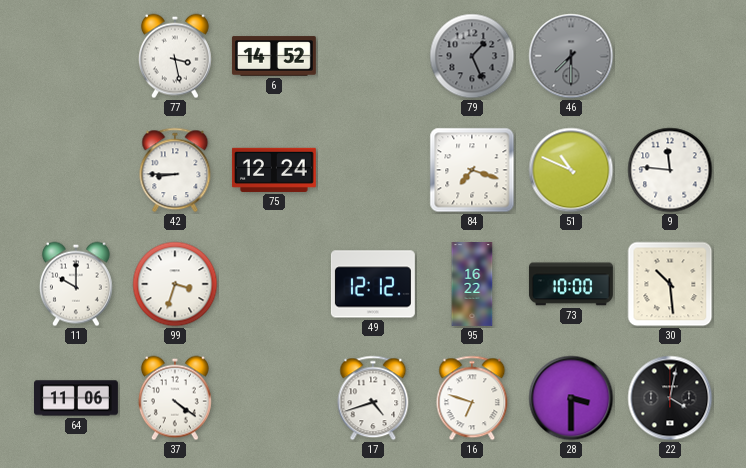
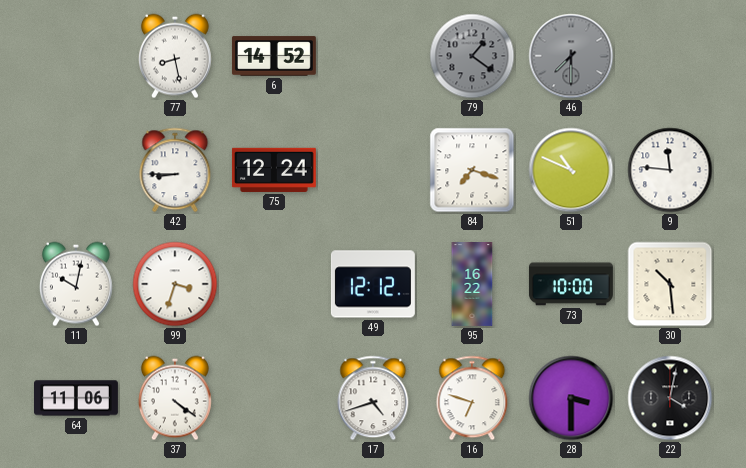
77: 3:28 -> 8:28 (175, 56)
79: 1:26 -> 1:21 (472, 56)
11: 10:00 -> 10:02 (76, 284)
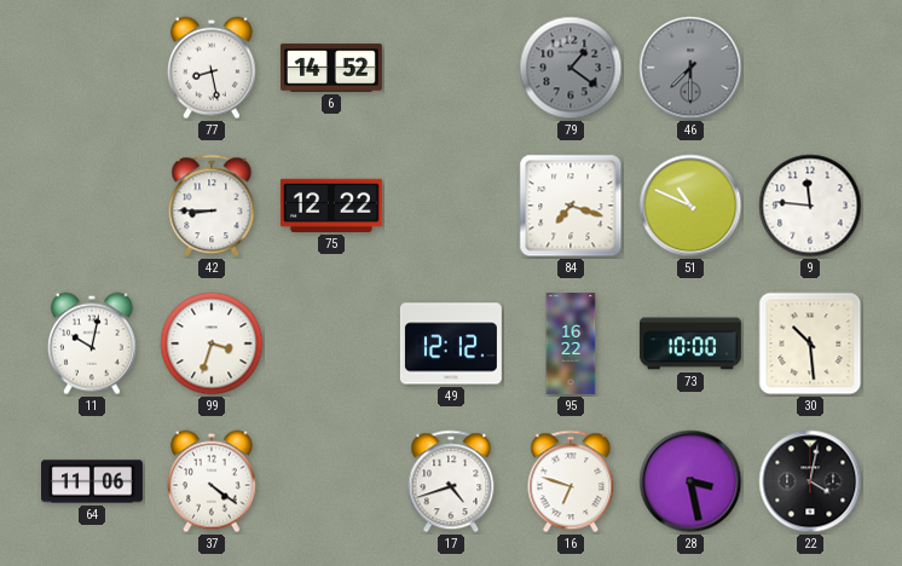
75: 12:24 -> 12:22 (331, 206)
28: 3:30 -> 3:28 (690, 481)
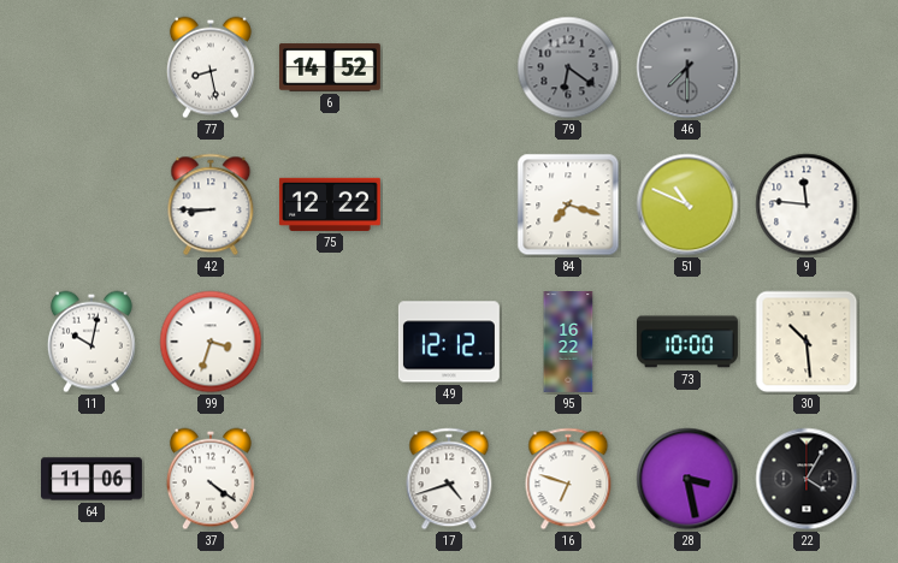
79: 1:21 -> 6:21 (568, 67)
22: 4:02 -> 4:05 (807, 479)
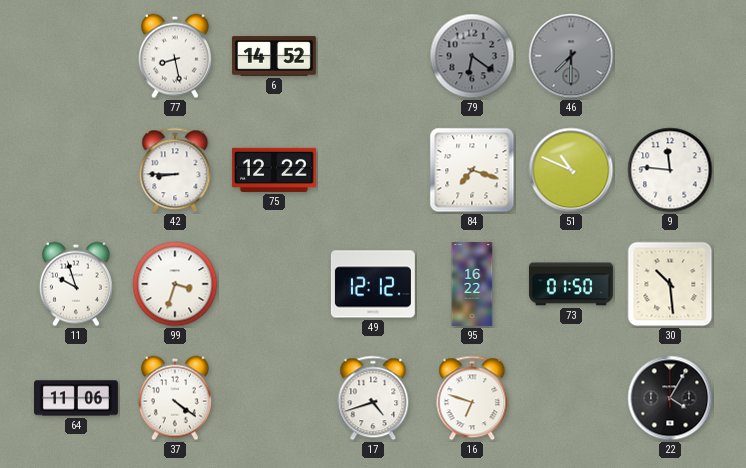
11: 10:02 -> 9:57 (76, 284)
73: 10:00 -> 01:50 (571, 284)
28: 3:28 -> none (687, 479)
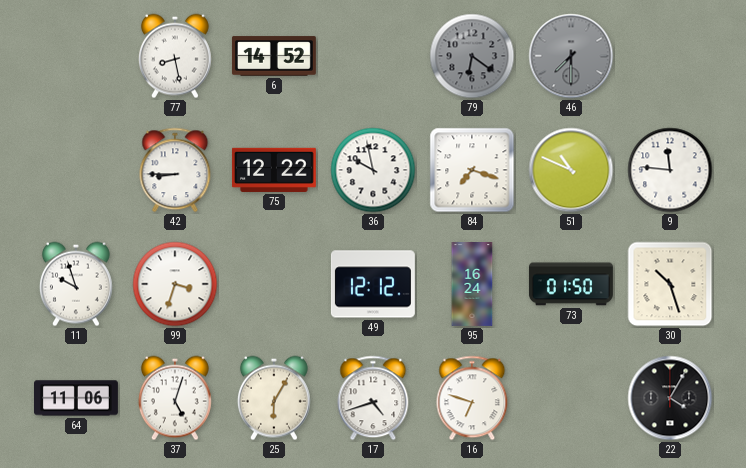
36: none -> 9:58 (373, 170)
95: 16:22 -> 16:24 (472, 285)
30: 10:29 -> 10:27 (670, 284)
37: 4:21 -> 5:03 (175, 398)
25: none -> 6:05 (274, 398)
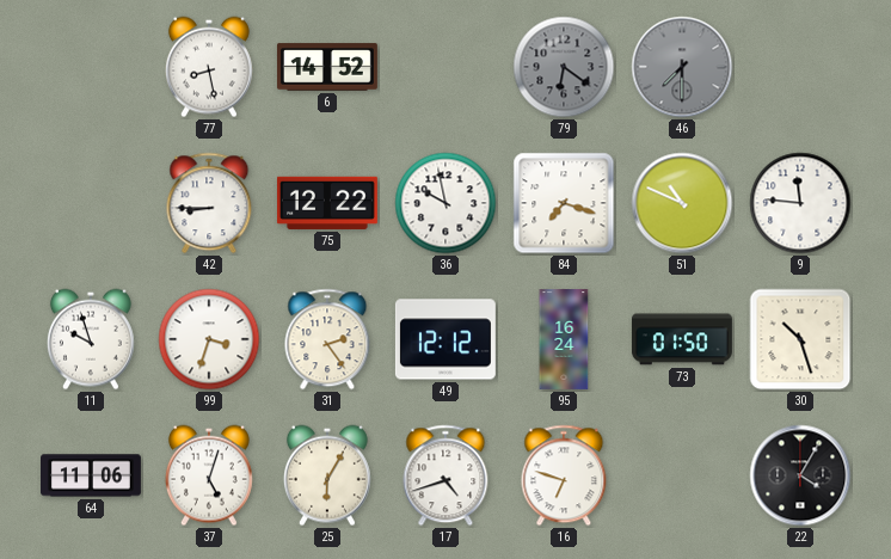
31: none -> 2:24 (327, 339)
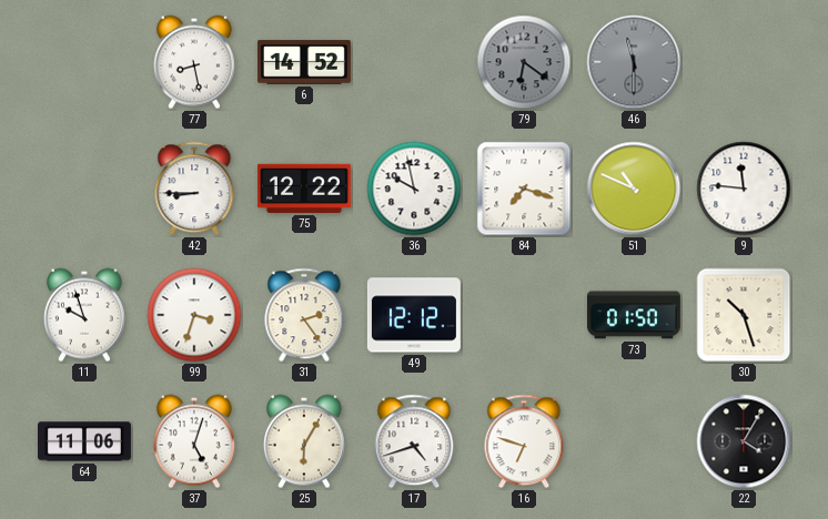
46: 7:30 -> 11:30 (634, 62)
95: 16:24 -> none (564, 340)
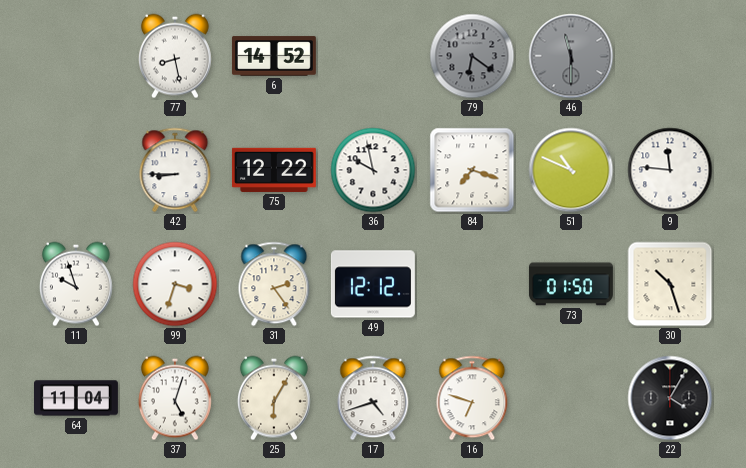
64: 11:06 -> 11:04 (77, 398)
